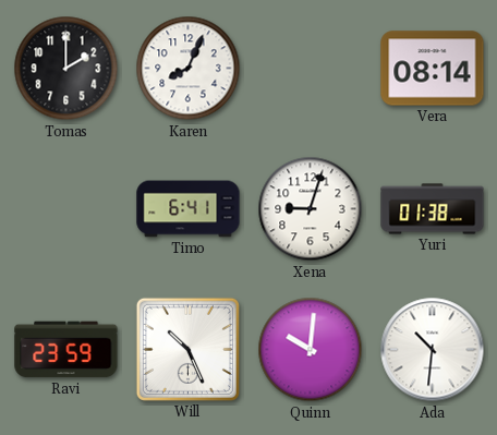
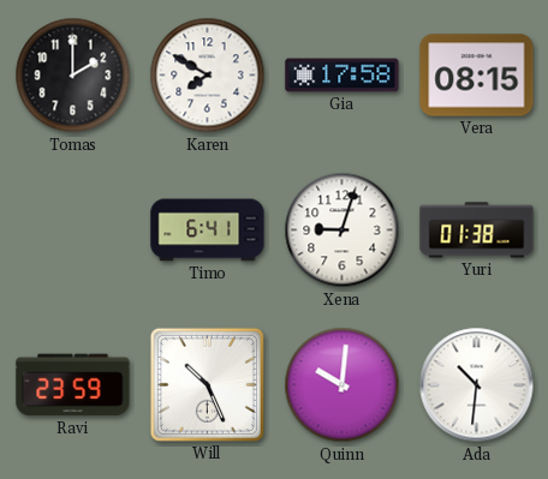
Karen: 8:04 -> 7:50 (208, 76)
Gia: none -> 17:58 (342, 76)
Vera: 08:14 -> 08:15 (477, 76)
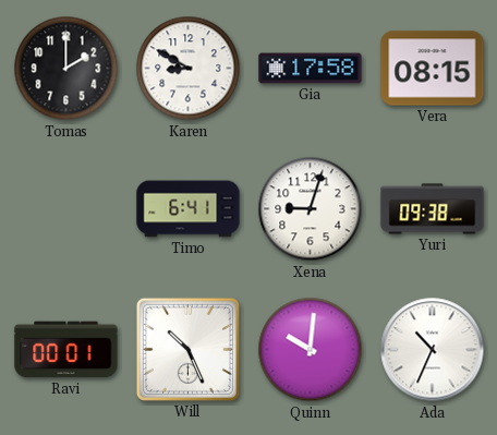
Karen: 7:50 -> 8:50 (189, 69)
Yuri: 01:38 -> 09:38 (433, 209)
Ravi: 23:59 -> 00:01 (66, 350)
Ada: 10:31 -> 10:34 (433, 350)
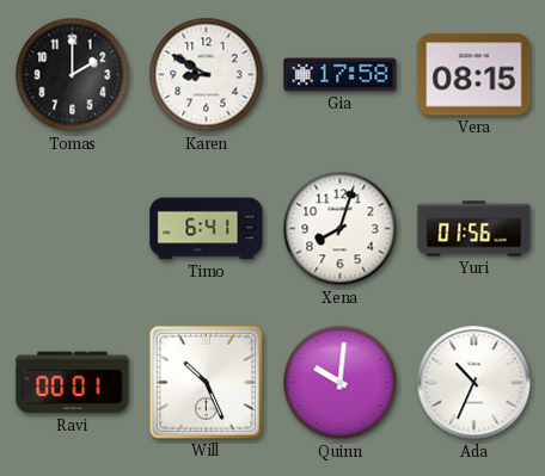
Xena: 9:03 -> 8:03 (341, 229)
Yuri: 09:38 -> 01:56 (474, 229)
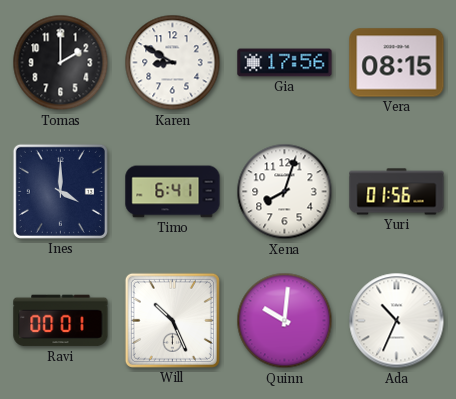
Gia: 17:58 -> 17:56 (285, 63)
Ines: none -> 4:00 (60, 191)
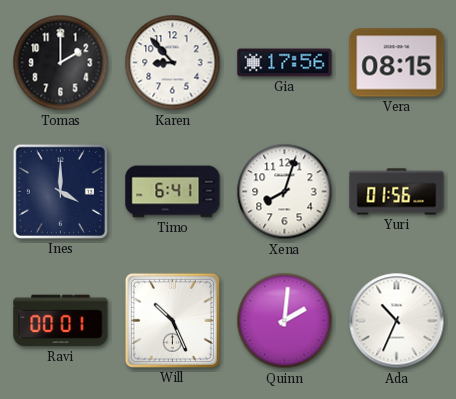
Karen: 8:50 -> 8:53 (173, 63)
Quinn: 10:01 -> 2:01 (285, 321)
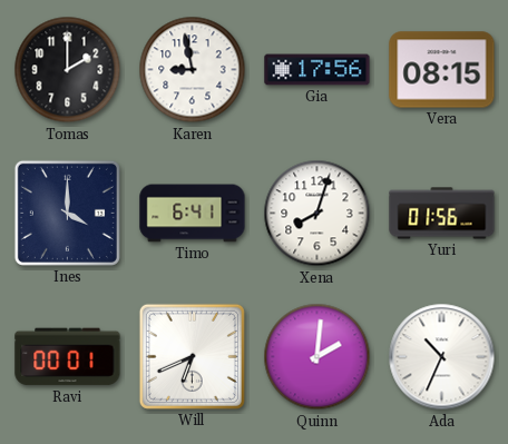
Karen: 8:53 -> 8:58 (193, 70)
Will: 10:26 -> 6:41 (192, 356)
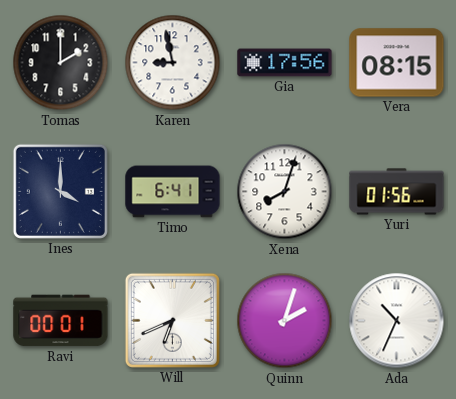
Quinn: 2:01 -> 2:03 (285, 321)
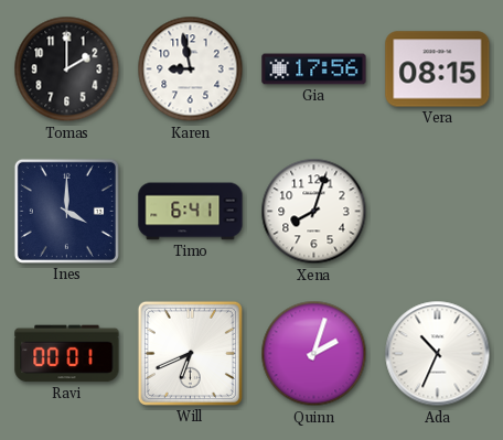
Yuri: 01:56 -> none (397, 192)
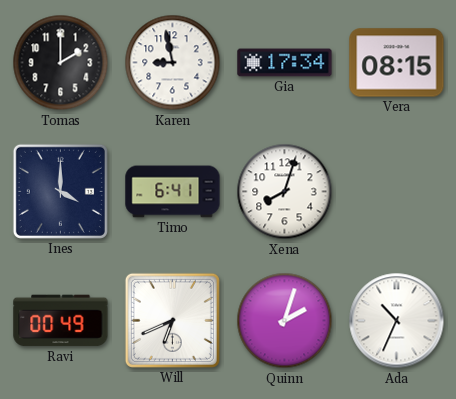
Gia: 17:56 -> 17:34 (285, 63)
Ravi: 00:01 -> 00:49 (61, 321)
